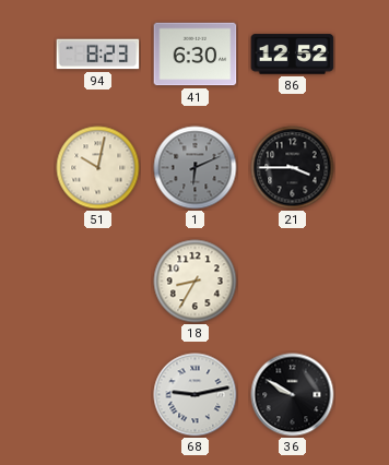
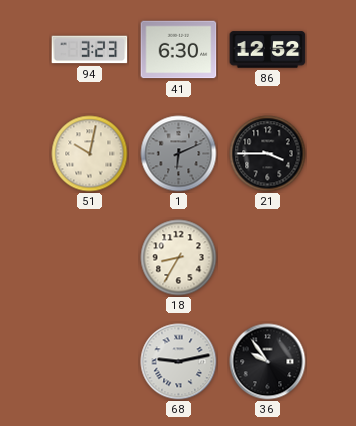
94: 8:23 -> 3:23 (90, 50)
36: 9:50 -> 9:54 (268, 362)
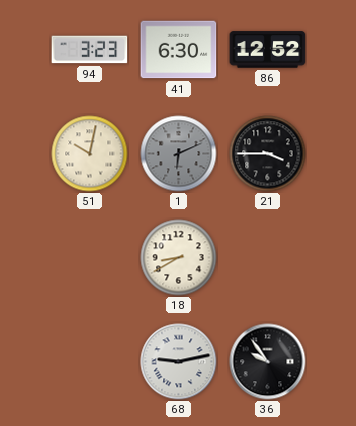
18: 8:35 -> 8:40 (179, 258)
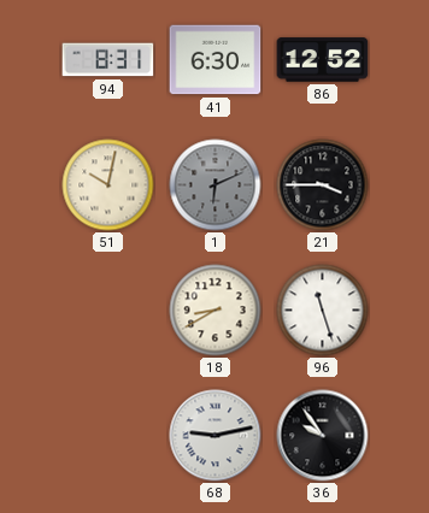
94: 3:23 -> 8:31 (108, 60)
96: none -> 11:27 (323, 311)
